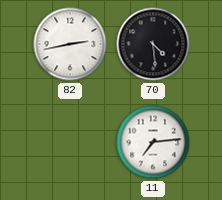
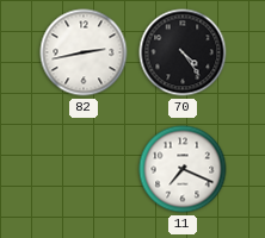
70: 4:29 -> 4:24 (183, 52)
11: 7:14 -> 7:19 (183, 169)
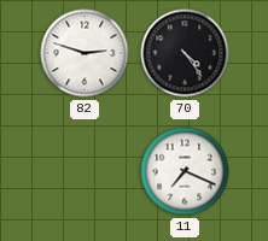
82: 2:43 -> 2:48 (85, 53)
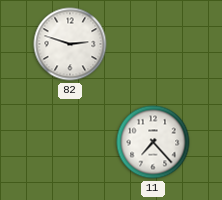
70: 4:24 -> none (185, 53)
11: 7:19 -> 7:23 (153, 142)
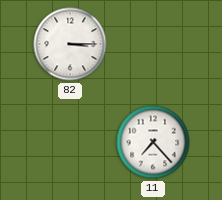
82: 2:48 -> 3:15 (70, 44)
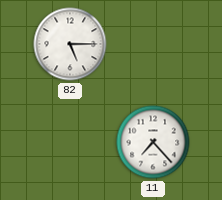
82: 3:15 -> 5:15 (70, 44)
